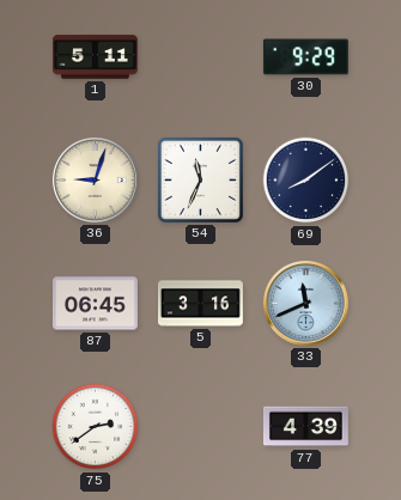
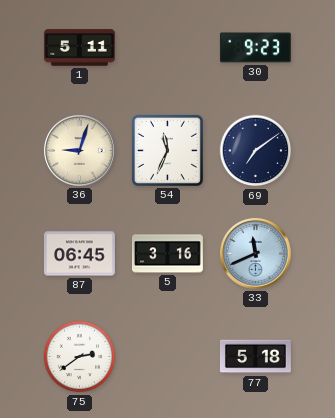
30: 9:29 -> 9:23 (255, 48)
69: 8:09 -> 7:09 (256, 151)
77: 4:39 -> 5:18 (255, 357)
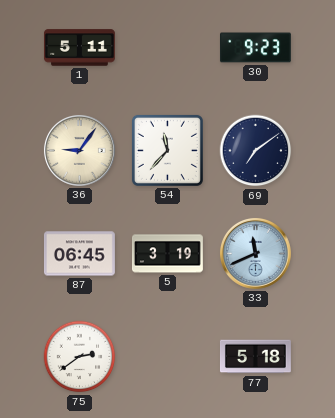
36: 9:03 -> 9:06 (79, 150)
54: 11:34 -> 11:37 (167, 150)
5: 3:16 -> 3:19 (168, 254)
